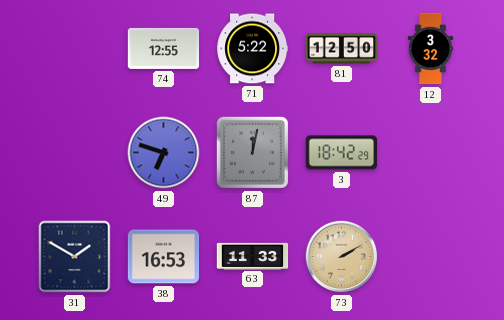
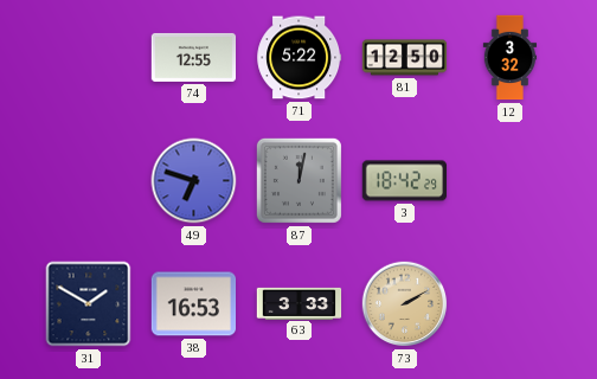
63: 11:33 -> 3:33 (300, 303)
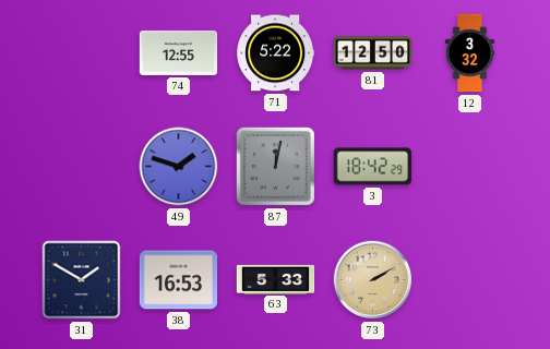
49: 6:48 -> 1:48 (179, 167)
63: 3:33 -> 5:33 (276, 279)
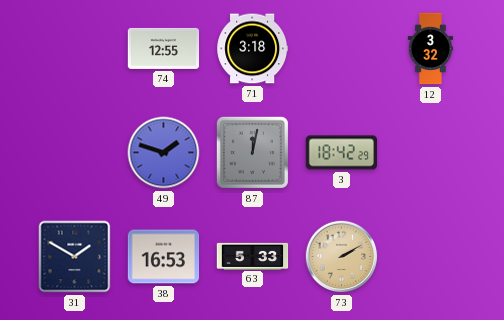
71: 5:22 -> 3:18 (253, 49)
81: 12:50 -> none (373, 53)
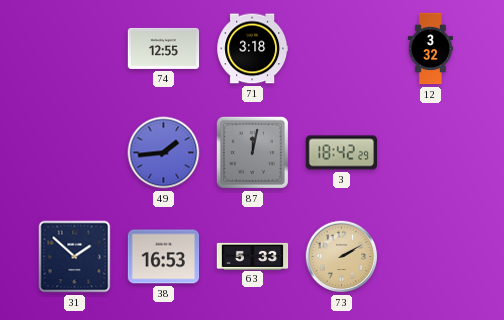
49: 1:48 -> 1:44 (164, 153)
31: 1:50 -> 1:52 (75, 257)
